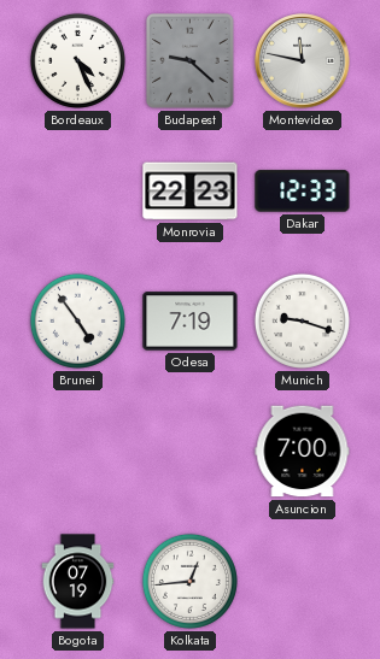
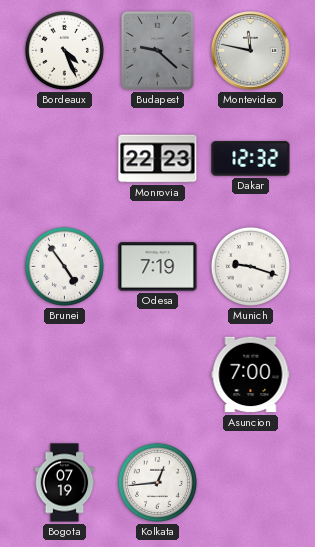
Dakar: 12:33 -> 12:32 (251, 159)
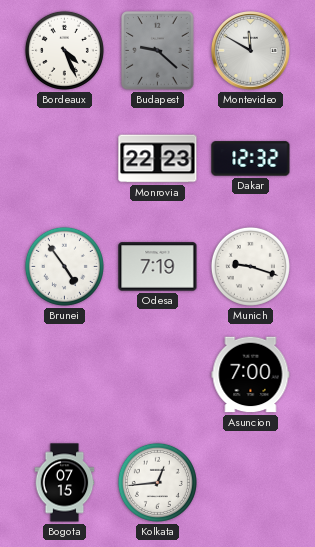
Montevideo: 11:47 -> 11:50 (251, 51)
Bogota: 07:19 -> 07:15 (65, 483)
